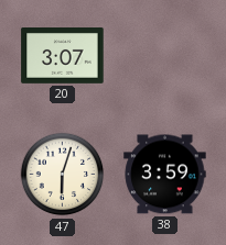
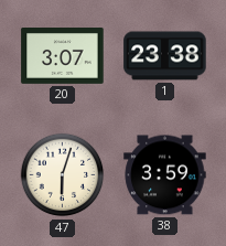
1: none -> 23:38 (165, 56)
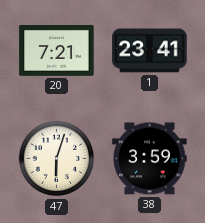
20: 3:07 -> 7:21 (57, 51)
1: 23:38 -> 23:41 (150, 51)
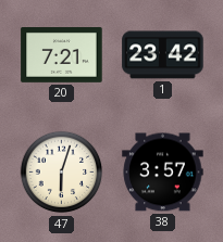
1: 23:41 -> 23:42 (163, 55)
38: 3:59 -> 3:57 (163, 173)
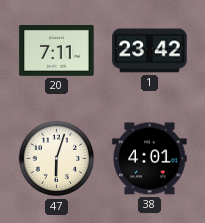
20: 7:21 -> 7:11 (57, 51)
38: 3:57 -> 4:01 (150, 159)
